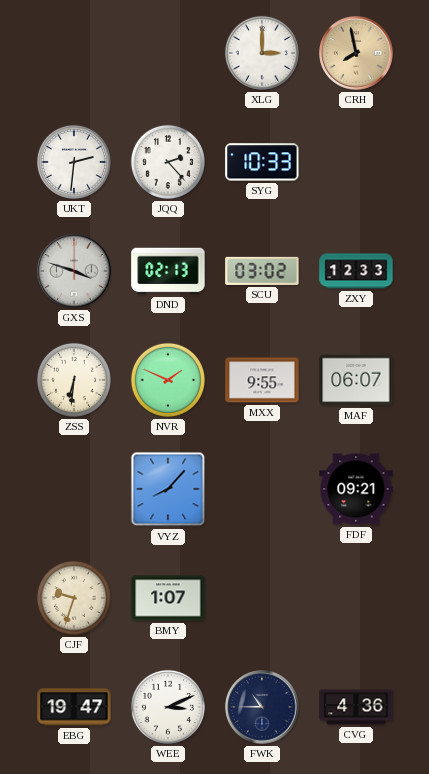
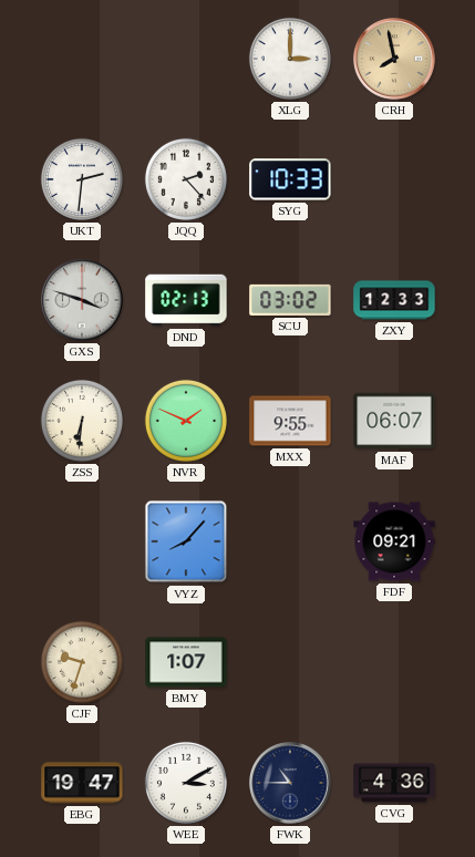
WEE: 3:11 -> 3:10 (186, 783)
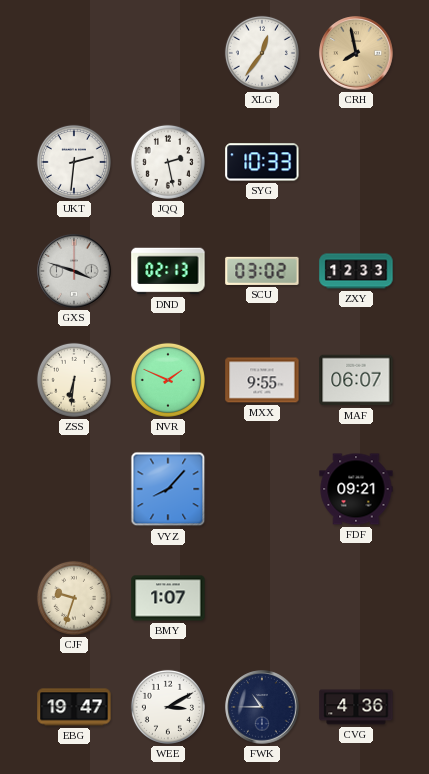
XLG: 3:00 -> 12:36 (262, 53)
JQQ: 2:23 -> 2:28 (168, 162)
